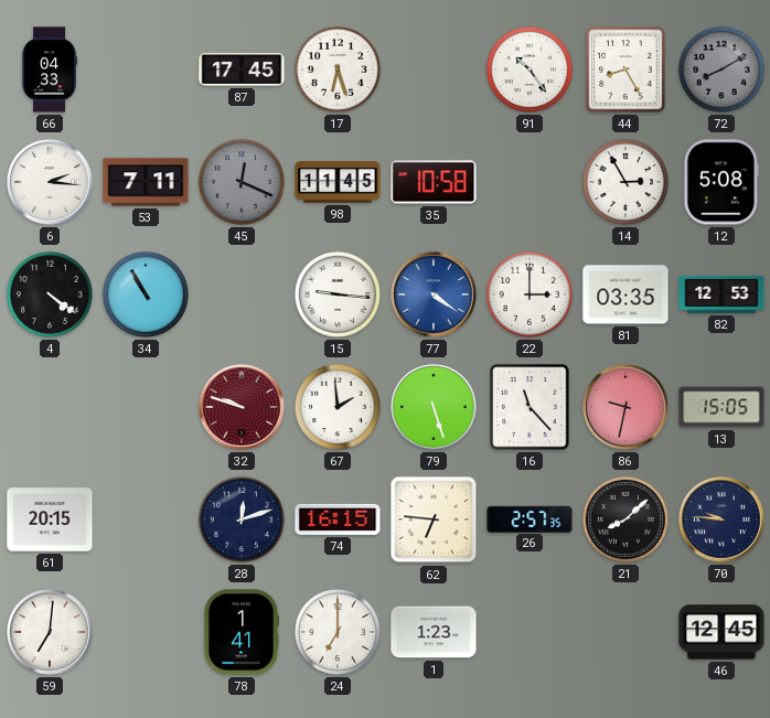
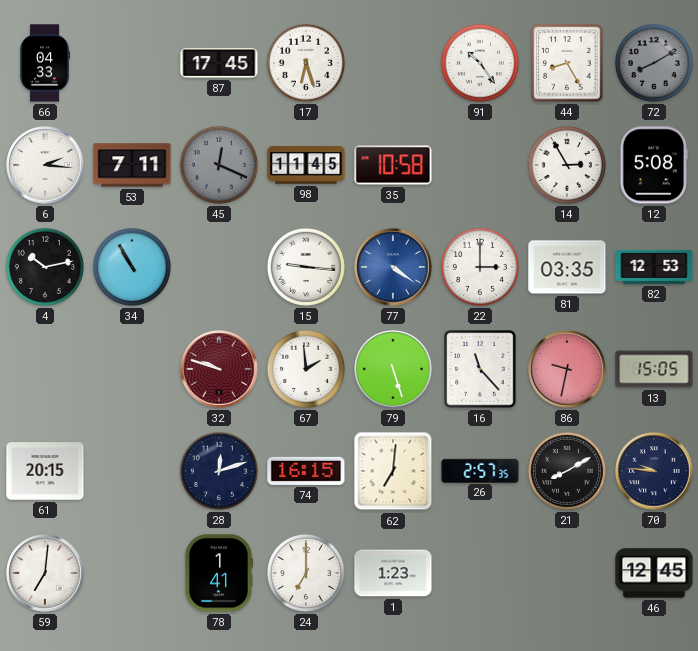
4: 4:21 -> 10:13 (45, 267)
62: 6:46 -> 7:01 (393, 471)
21: 8:08 -> 8:10 (567, 471)
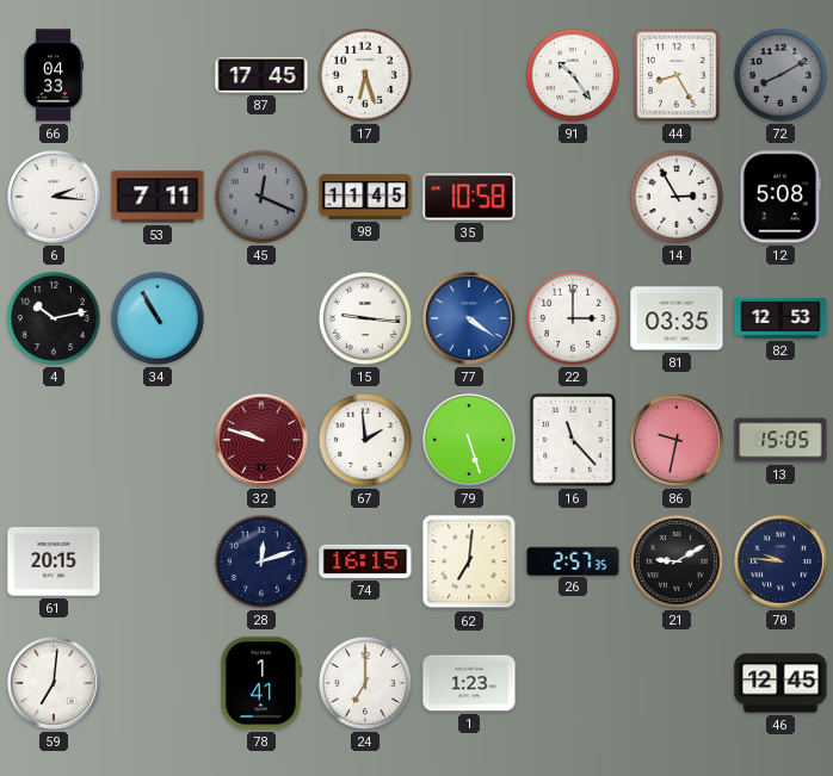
21: 8:10 -> 9:10 (677, 561)
